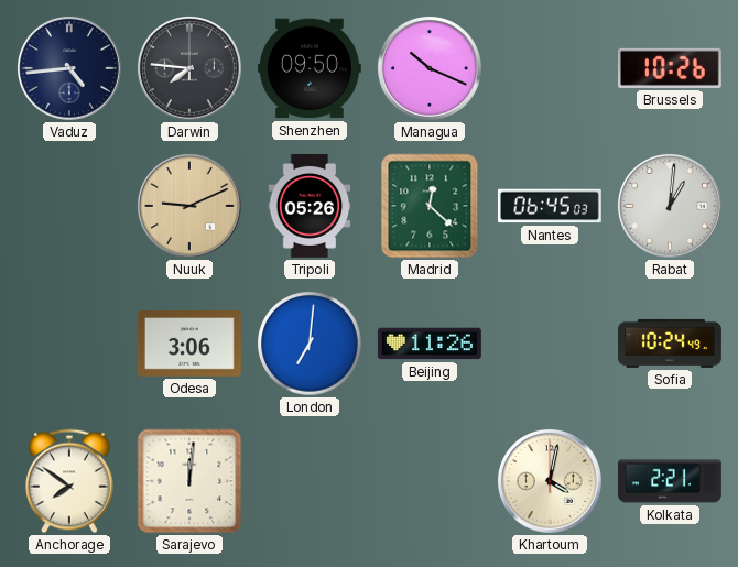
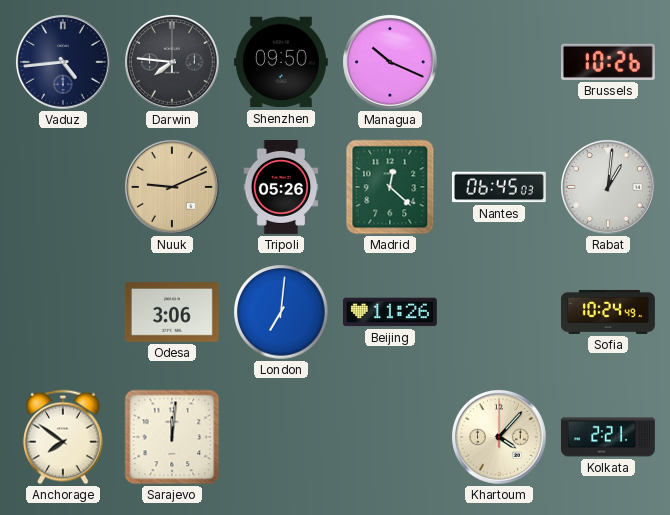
Khartoum: 4:02 -> 4:07 (499, 437)
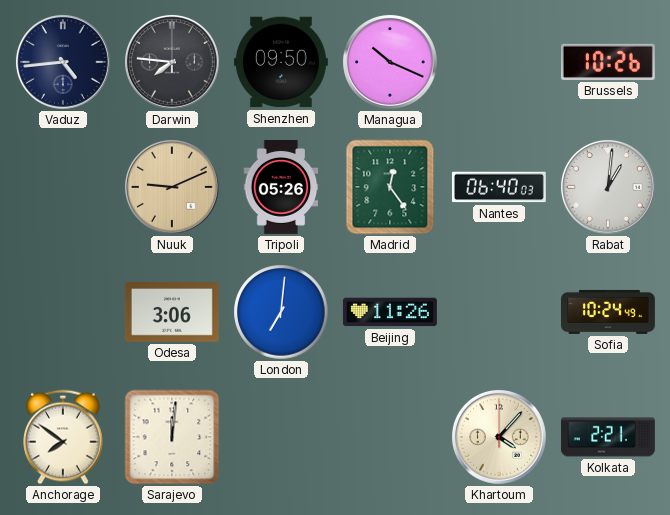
Madrid: 12:22 -> 12:24 (390, 187)
Nantes: 06:45 -> 06:40 (499, 187)
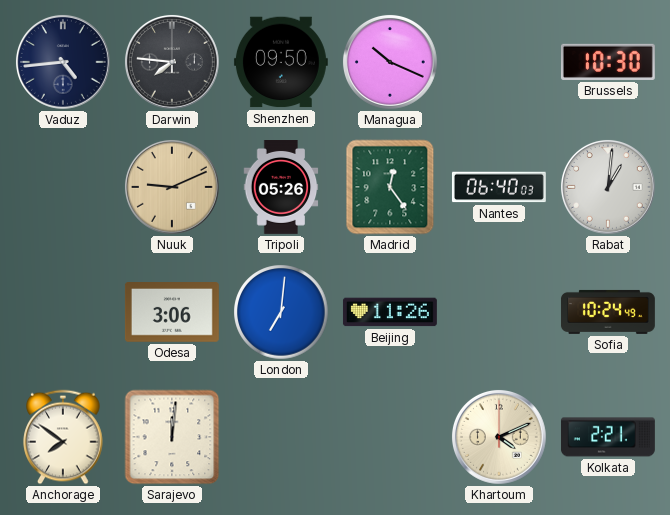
Brussels: 10:26 -> 10:30 (608, 62)
Khartoum: 4:07 -> 4:11 (499, 437)
